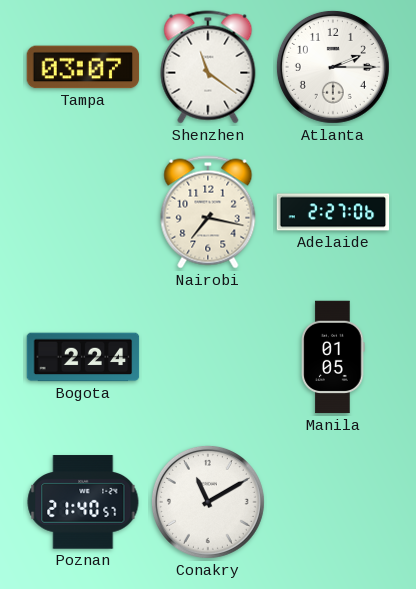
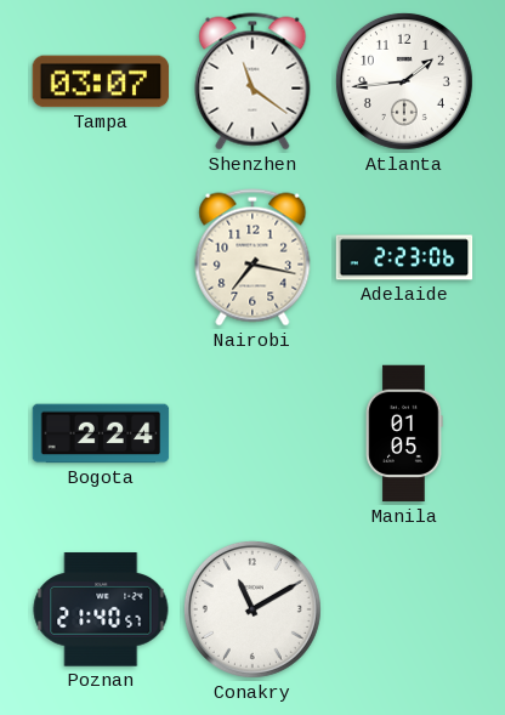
Atlanta: 2:15 -> 1:44 (404, 81)
Adelaide: 2:27 -> 2:23 (404, 257)
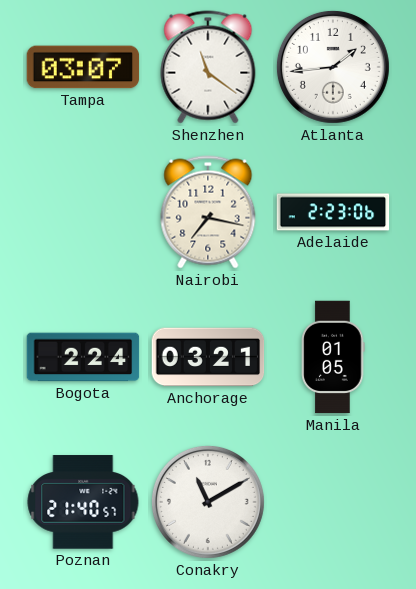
Anchorage: none -> 03:21 (208, 357)
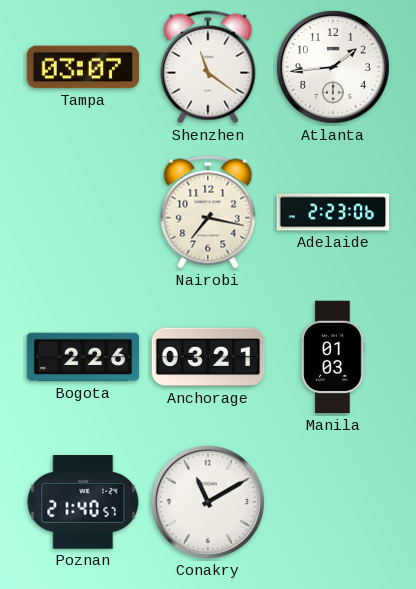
Bogota: 2:24 -> 2:26 (83, 357)
Manila: 01:05 -> 01:03 (333, 357)
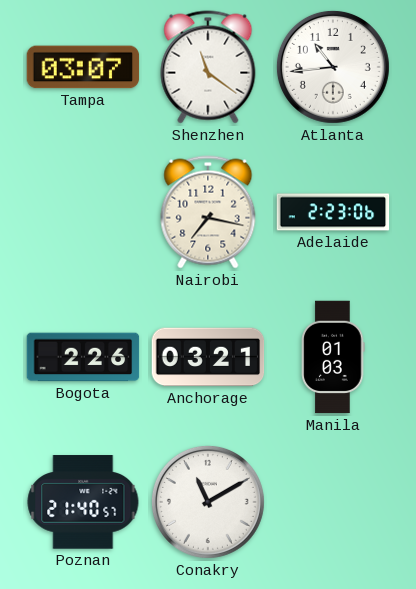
Atlanta: 1:44 -> 10:44 (333, 67)
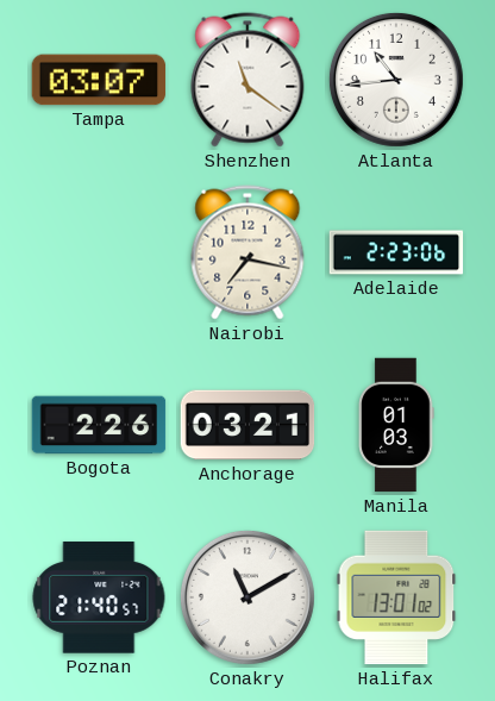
Halifax: none -> 13:01 (396, 597)
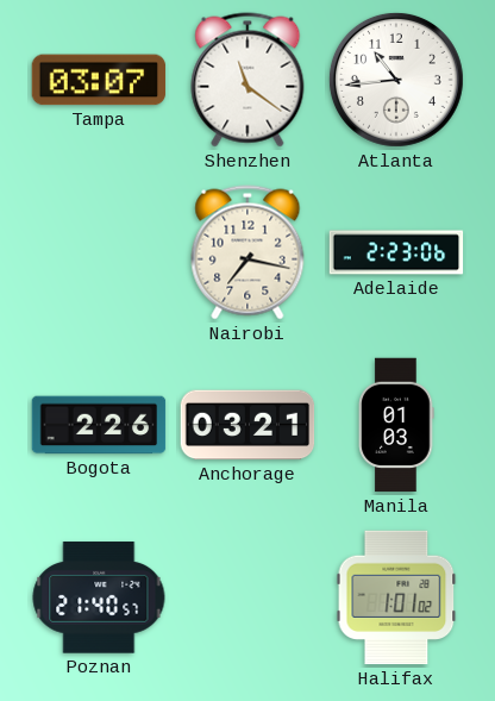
Conakry: 11:10 -> none (248, 597)
Halifax: 13:01 -> 1:01 (396, 597)
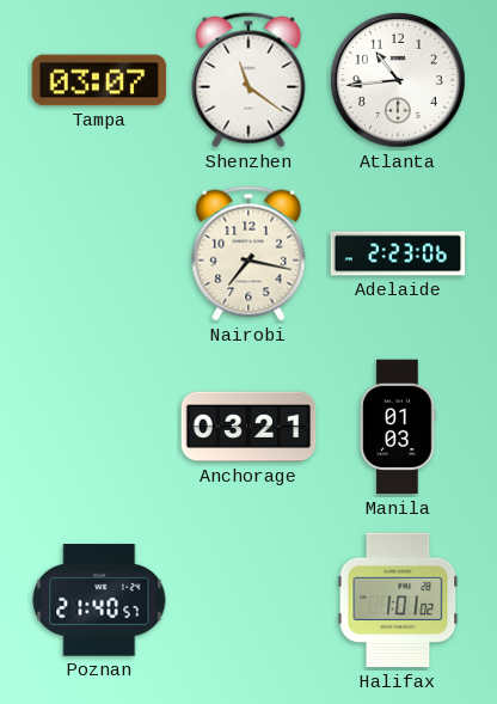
Bogota: 2:26 -> none (99, 425)
